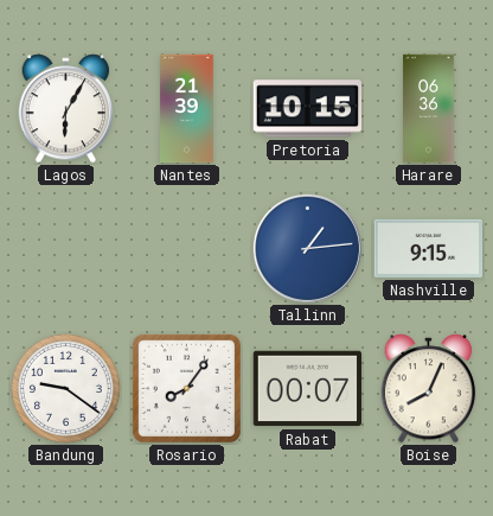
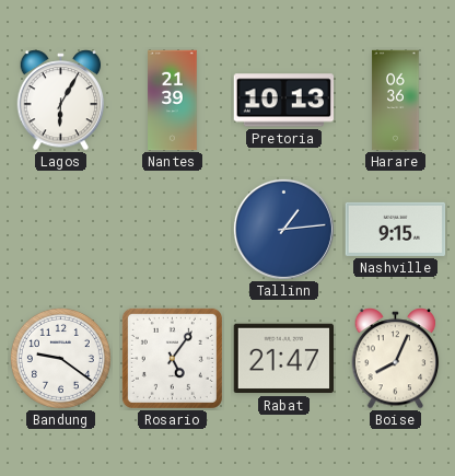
Pretoria: 10:15 -> 10:13 (283, 101)
Rosario: 8:06 -> 5:06 (172, 358)
Rabat: 00:07 -> 21:47 (284, 359)
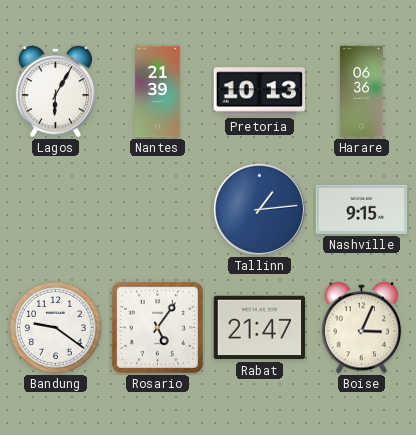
Boise: 8:04 -> 3:04 (362, 328)
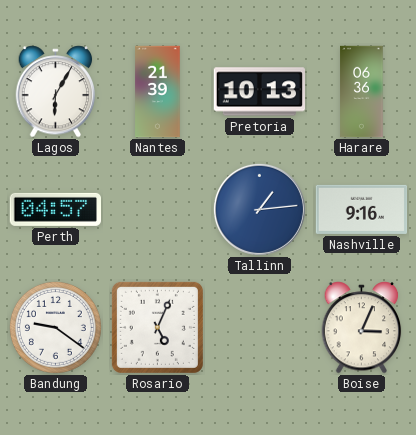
Perth: none -> 04:57 (55, 209)
Nashville: 9:15 -> 9:16 (362, 209)
Rosario: 5:06 -> 5:04 (157, 327)
Rabat: 21:47 -> none (260, 328)
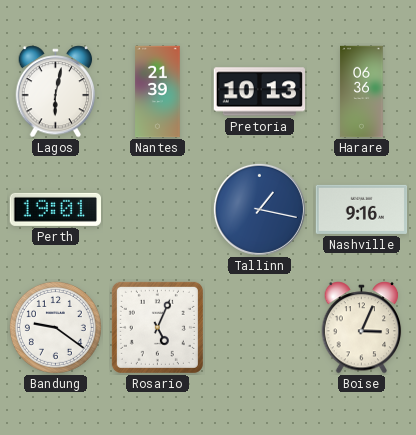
Lagos: 6:05 -> 6:02 (56, 92)
Perth: 04:57 -> 19:01 (55, 209)
Tallinn: 1:14 -> 1:17 (259, 209)
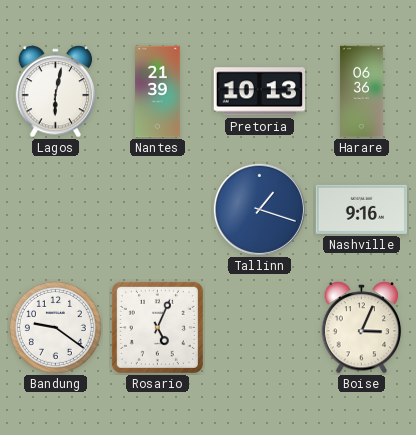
Perth: 19:01 -> none (55, 209)
Tallinn: 1:17 -> 1:18 (259, 209)
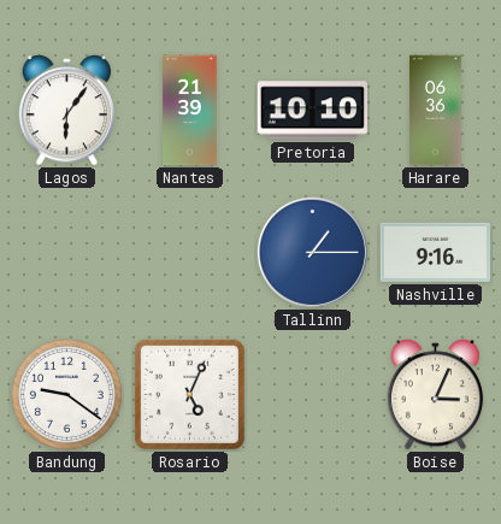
Lagos: 6:02 -> 6:06 (67, 111)
Pretoria: 10:13 -> 10:10 (312, 111)
Tallinn: 1:18 -> 1:15 (312, 252)
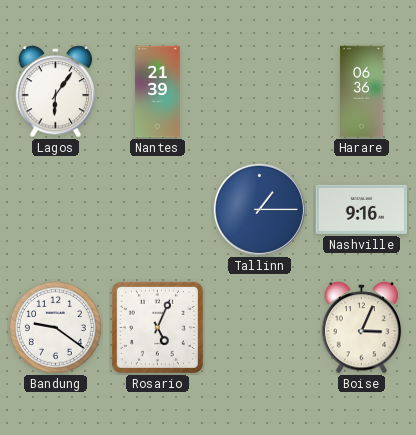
Pretoria: 10:10 -> none (312, 111)
